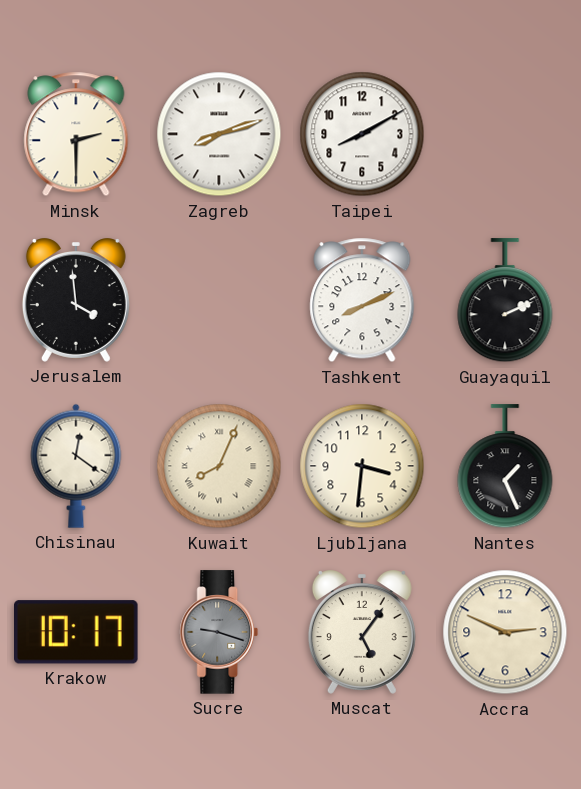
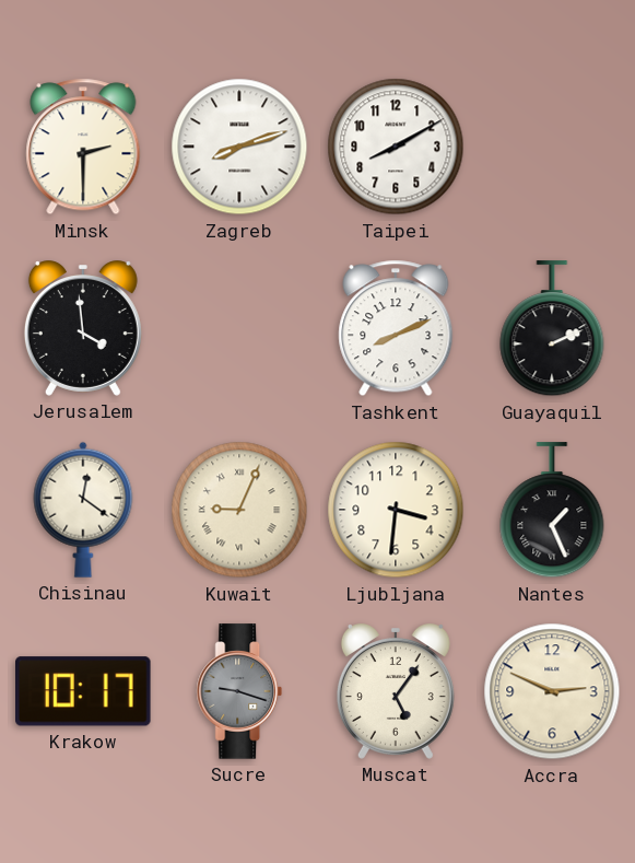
Kuwait: 8:04 -> 9:04 (239, 510)
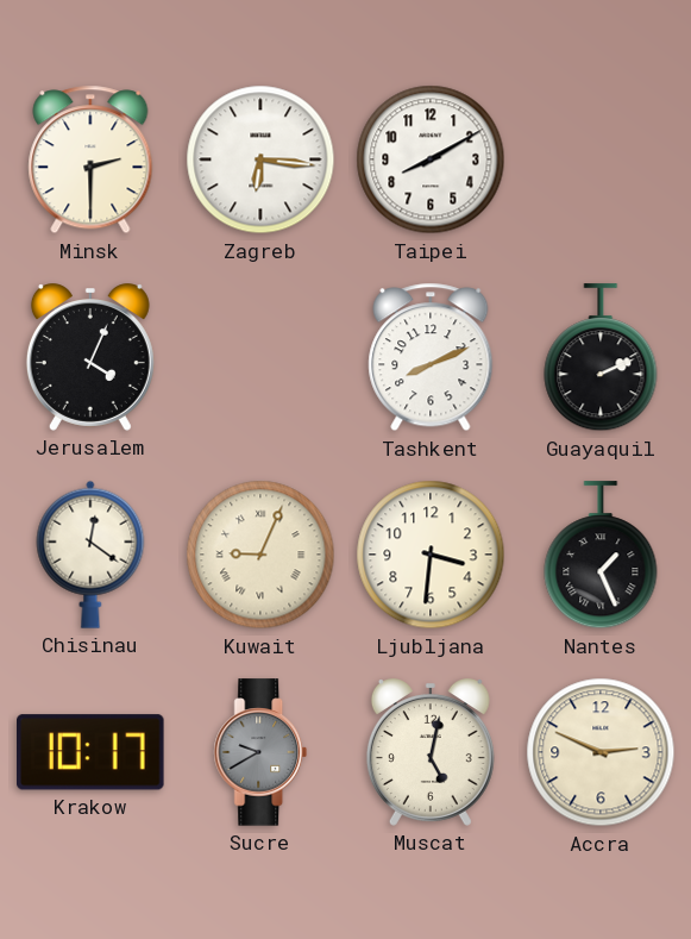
Zagreb: 8:12 -> 6:16 (260, 159)
Jerusalem: 3:59 -> 4:04 (90, 357)
Sucre: 9:18 -> 9:40 (260, 752)
Muscat: 5:06 -> 5:02 (431, 752)
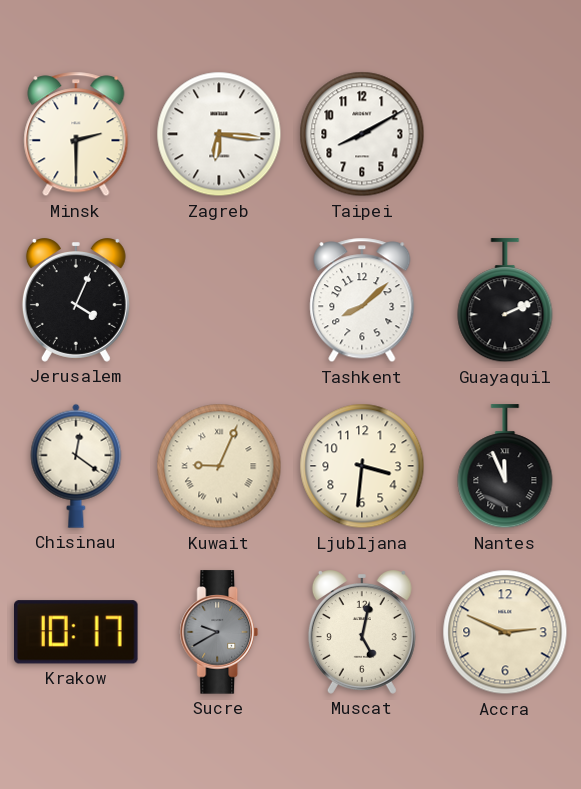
Tashkent: 8:11 -> 8:08 (362, 300)
Nantes: 1:26 -> 11:56 (505, 467)
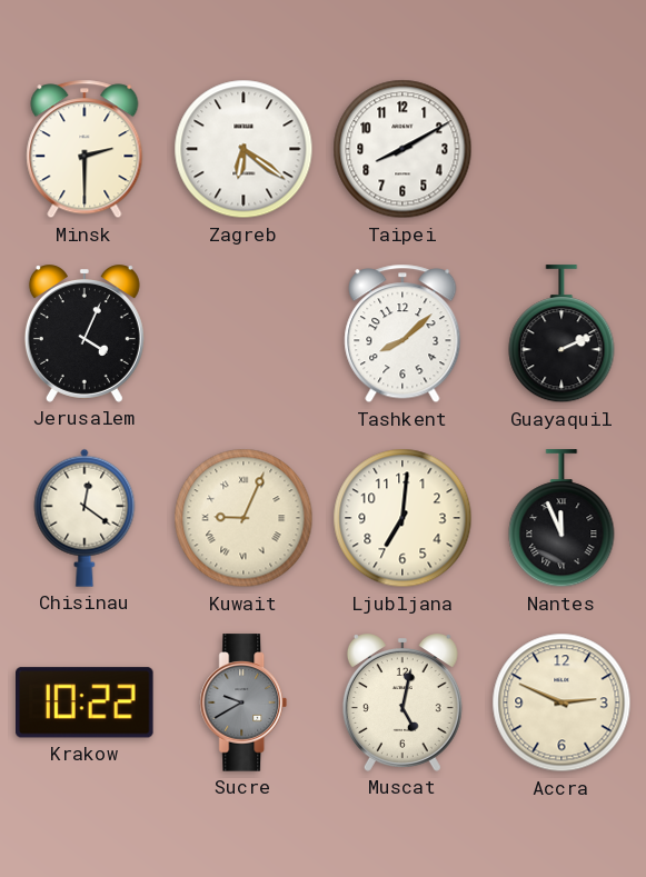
Zagreb: 6:16 -> 6:21 (244, 149)
Ljubljana: 3:31 -> 7:01 (402, 518)
Krakow: 10:17 -> 10:22 (86, 702)
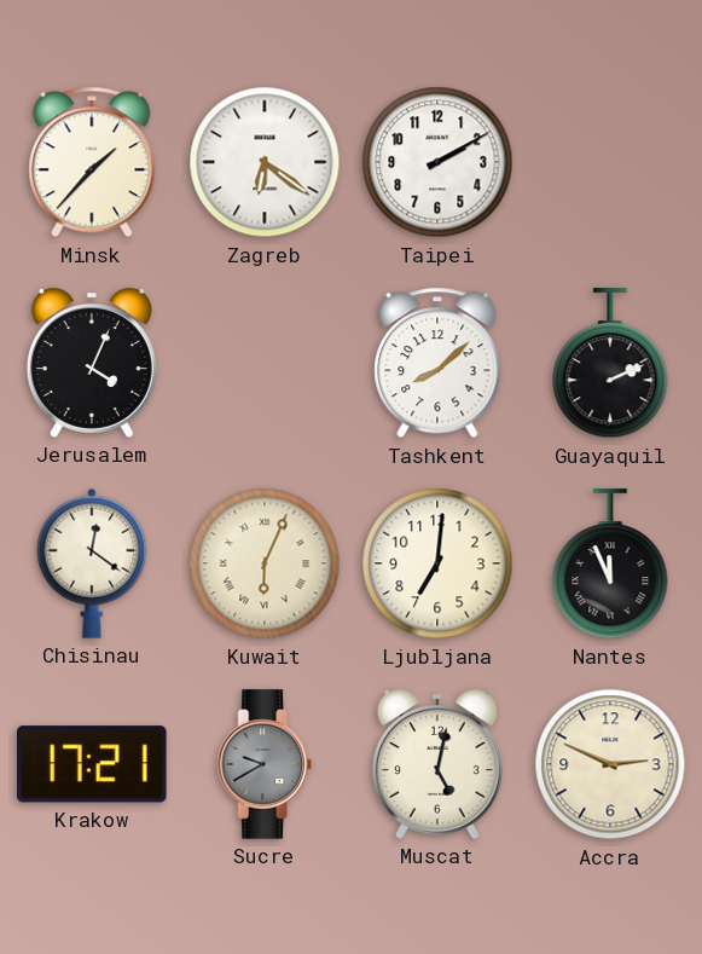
Minsk: 2:30 -> 1:37 (92, 162)
Taipei: 8:10 -> 2:10 (437, 162)
Kuwait: 9:04 -> 6:04 (265, 563)
Krakow: 10:22 -> 17:21 (93, 764)
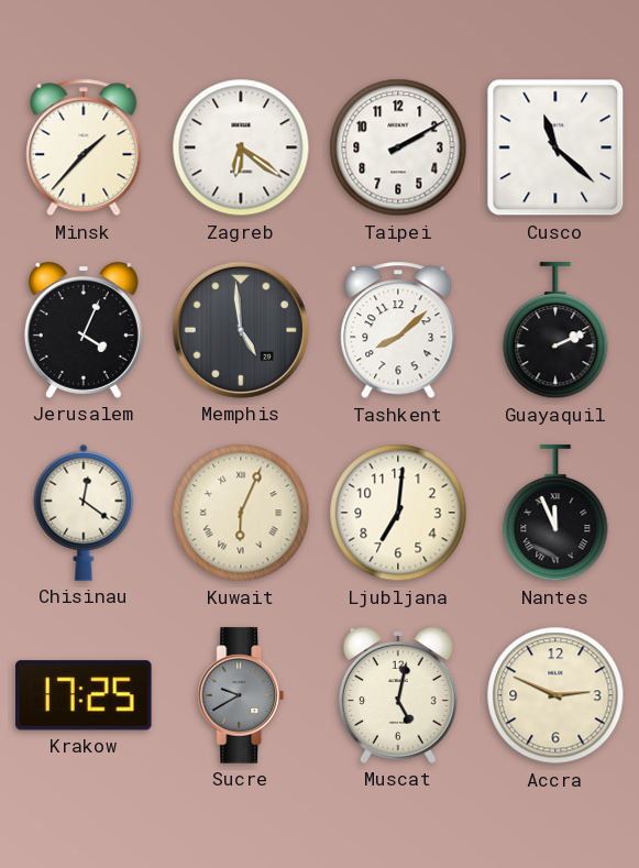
Cusco: none -> 11:22 (555, 147)
Memphis: none -> 4:59 (241, 330)
Krakow: 17:21 -> 17:25 (85, 695)
